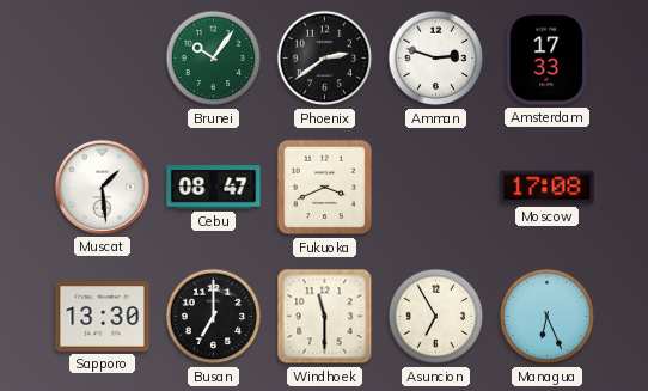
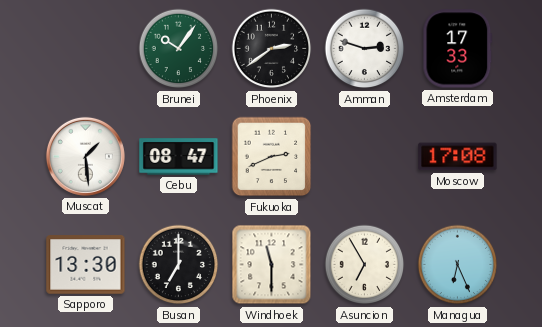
Fukuoka: 3:41 -> 2:41 (272, 157)
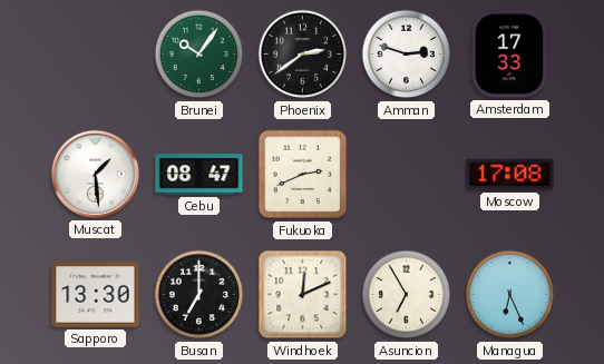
Windhoek: 11:30 -> 12:11 (303, 295)
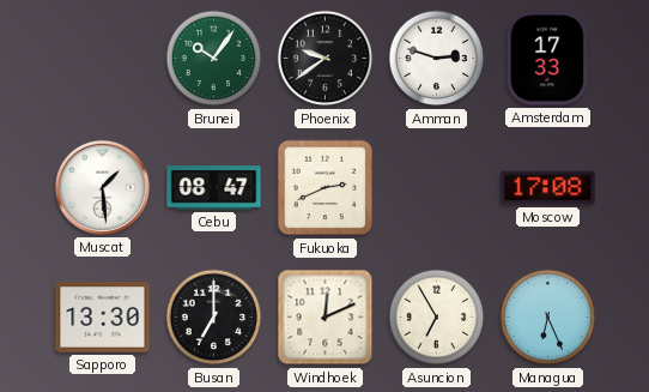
Phoenix: 2:39 -> 9:39 (326, 59)
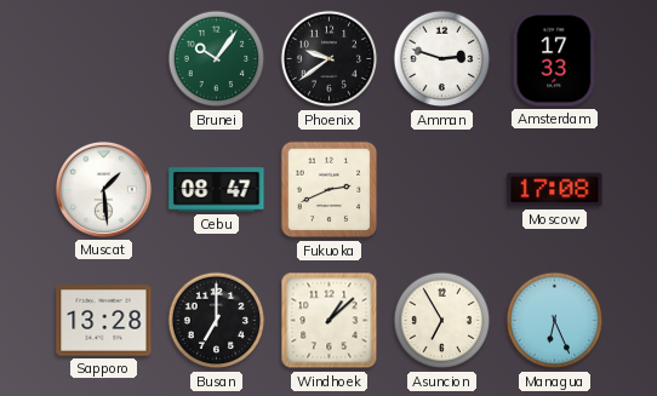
Sapporo: 13:30 -> 13:28 (104, 321)
Windhoek: 12:11 -> 1:08 (330, 321)
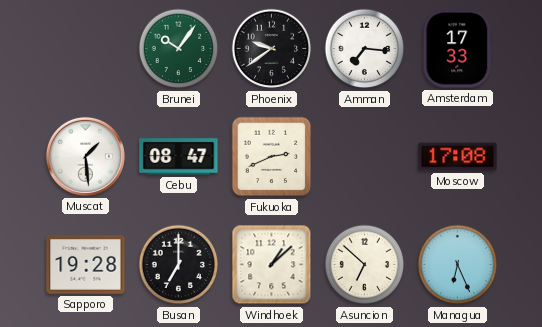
Amman: 2:48 -> 7:16 (365, 49)
Sapporo: 13:28 -> 19:28 (86, 265)
Asuncion: 6:55 -> 6:52 (365, 265)
